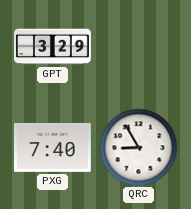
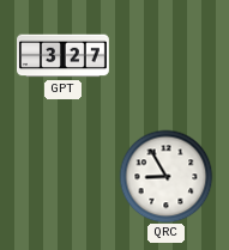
GPT: 3:29 -> 3:27 (64, 56)
PXG: 7:40 -> none (52, 147)
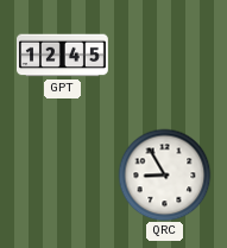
GPT: 3:27 -> 12:45 (63, 56)
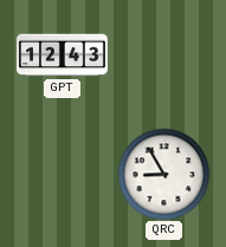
GPT: 12:45 -> 12:43 (63, 56)
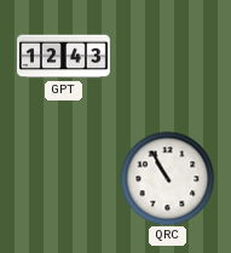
QRC: 8:55 -> 10:55 (167, 178)
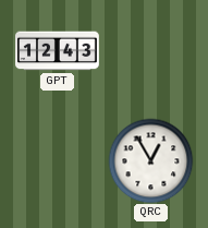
QRC: 10:55 -> 12:55 (150, 160)
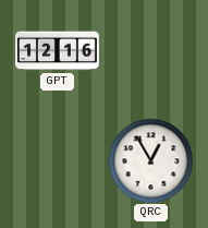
GPT: 12:43 -> 12:16 (58, 51)
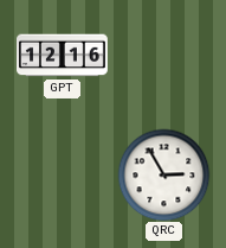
QRC: 12:55 -> 2:55 (163, 174)
